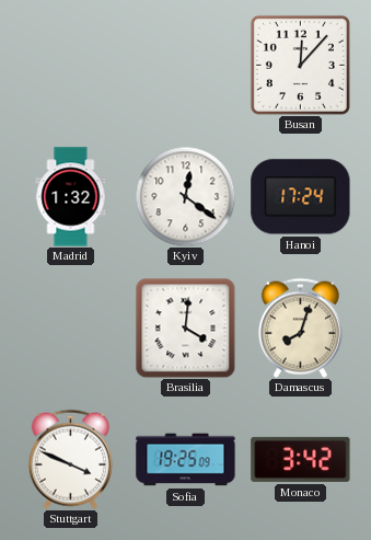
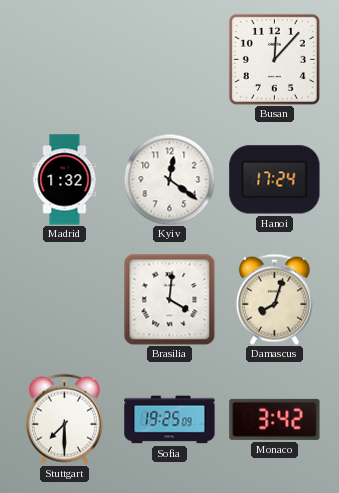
Stuttgart: 3:49 -> 7:30 (64, 419)
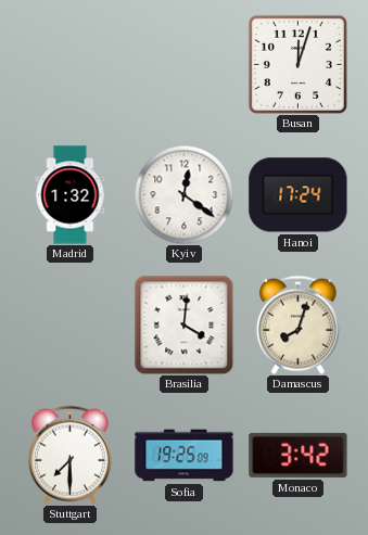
Busan: 12:07 -> 12:03 (297, 64)
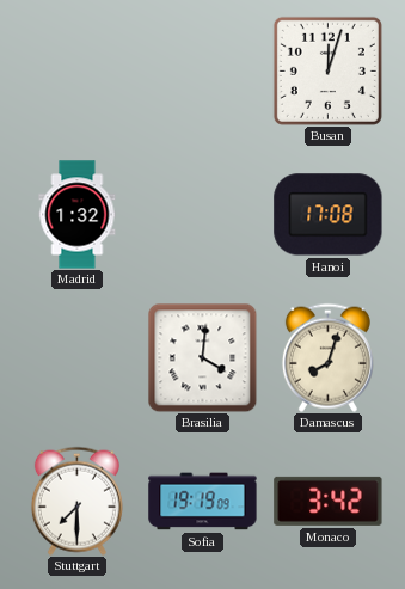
Kyiv: 12:21 -> none (183, 194)
Hanoi: 17:24 -> 17:08 (329, 215)
Sofia: 19:25 -> 19:19 (203, 502)
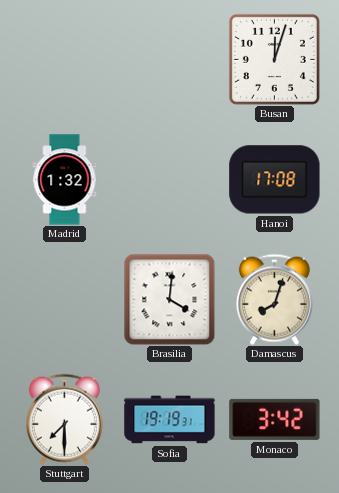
Sofia: 19:19:09 -> 19:19:31 (170, 420)
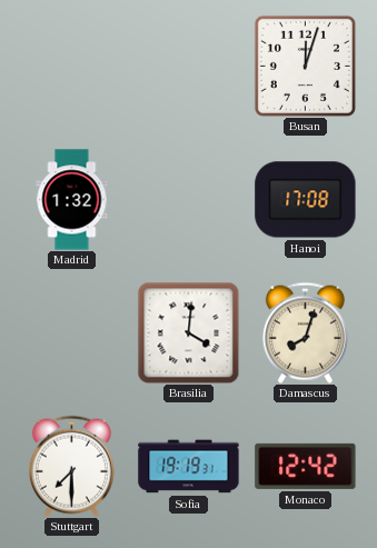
Monaco: 3:42 -> 12:42 (306, 466)
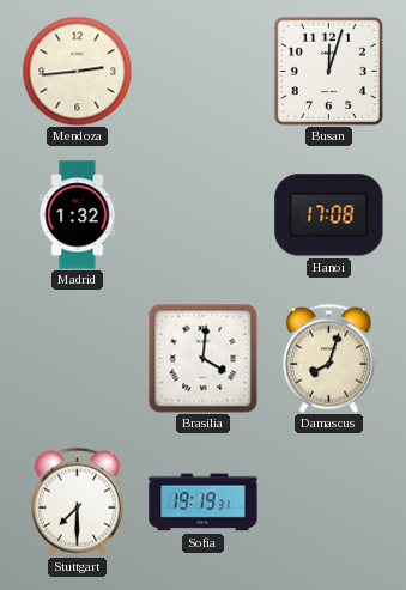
Mendoza: none -> 2:44 (77, 71)
Monaco: 12:42 -> none (306, 466)
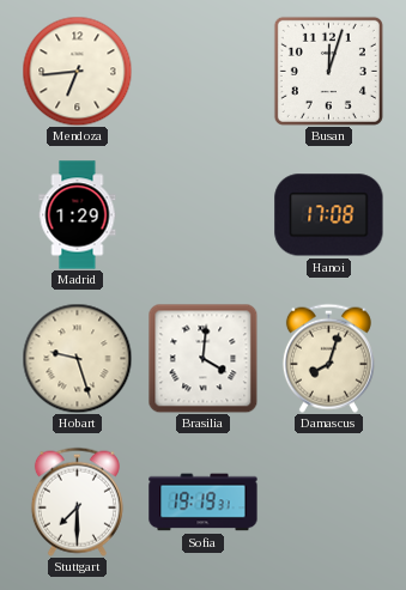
Mendoza: 2:44 -> 6:44 (77, 71)
Madrid: 1:32 -> 1:29 (78, 215)
Hobart: none -> 9:27 (77, 358)
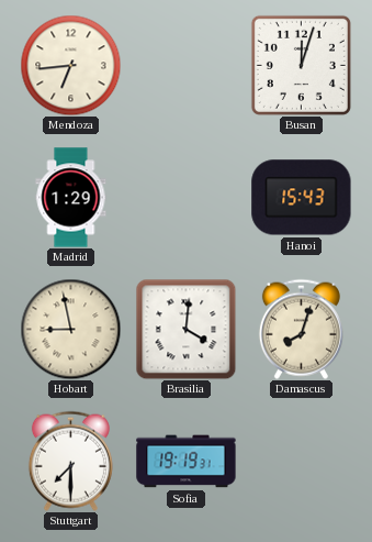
Hanoi: 17:08 -> 15:43 (302, 198)
Hobart: 9:27 -> 8:58 (70, 329)
